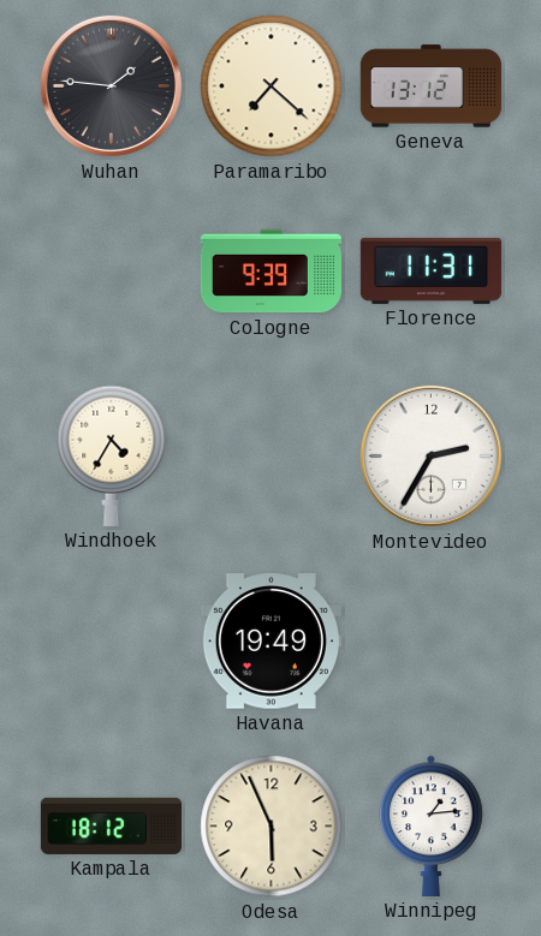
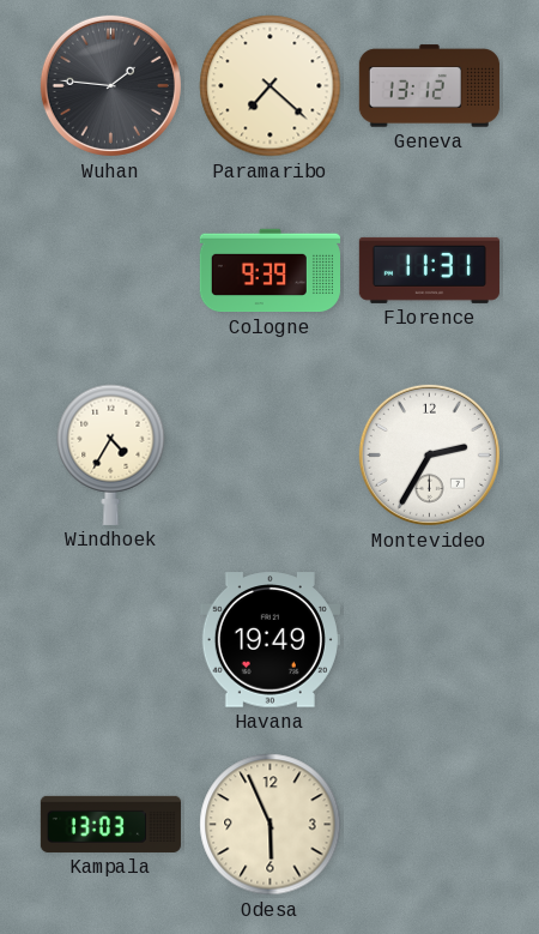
Kampala: 18:12 -> 13:03 (110, 824)
Winnipeg: 1:14 -> none (432, 825)
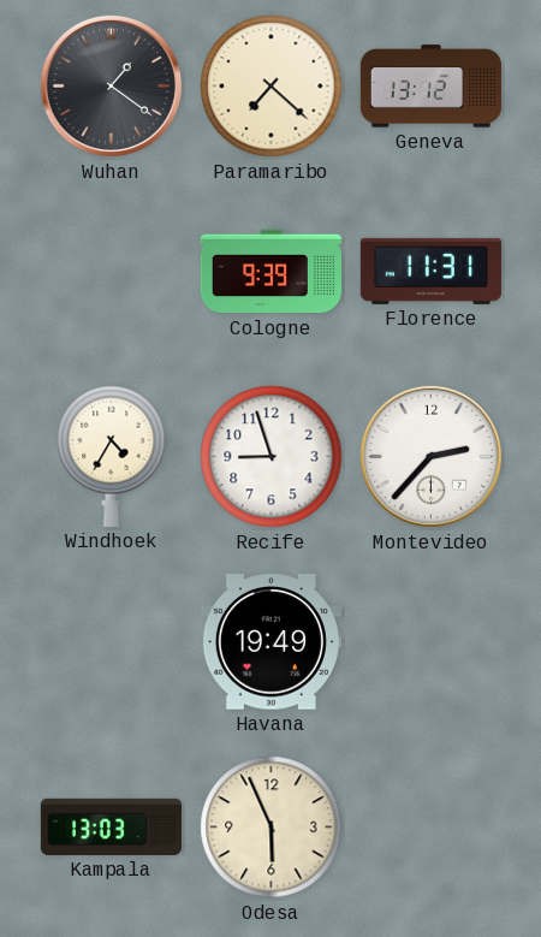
Wuhan: 1:46 -> 1:21 (111, 85)
Recife: none -> 8:57 (272, 457)
Montevideo: 2:35 -> 2:37 (430, 456)
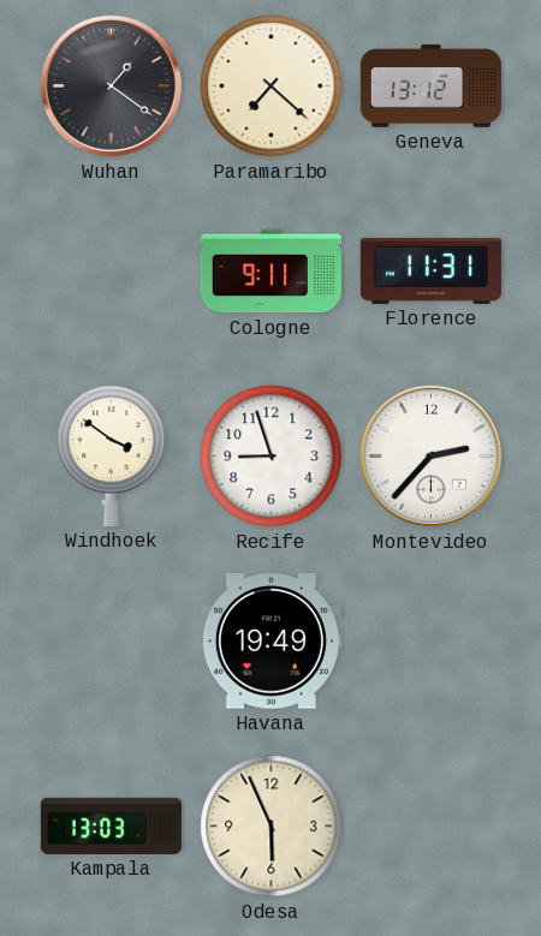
Cologne: 9:39 -> 9:11 (270, 272)
Windhoek: 4:35 -> 3:51 (112, 455)
